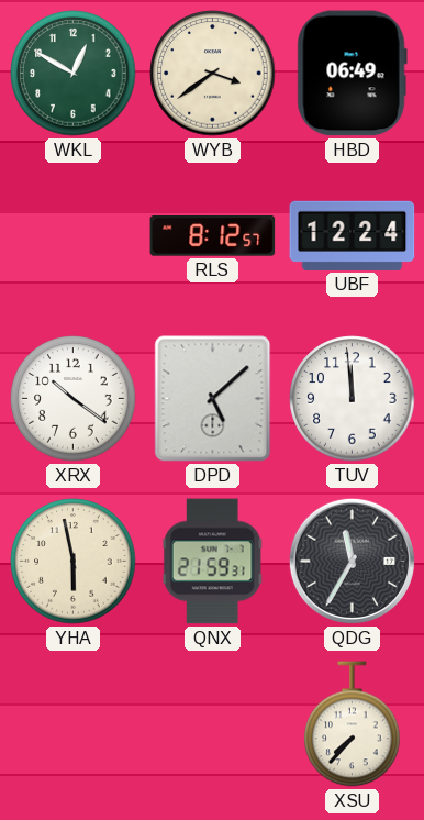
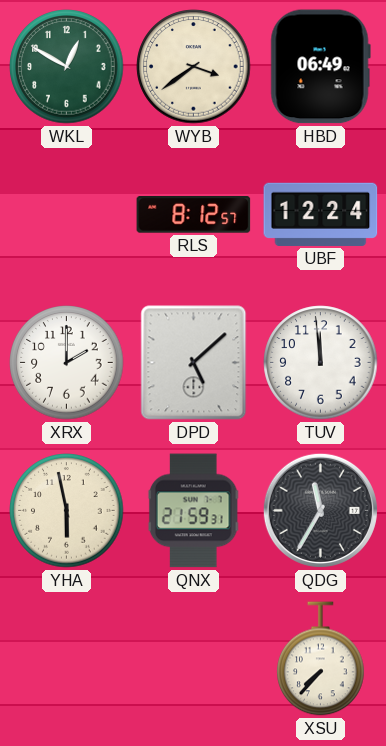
XRX: 10:21 -> 2:00 (67, 363)
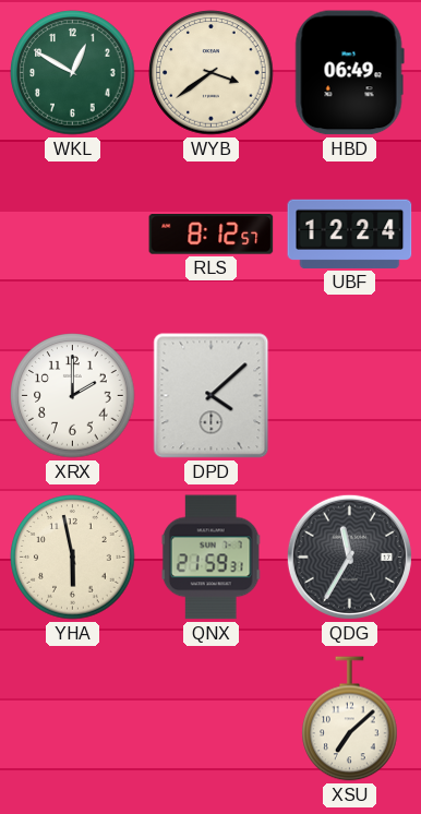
DPD: 5:08 -> 4:08 (212, 396)
TUV: 11:59 -> none (321, 363)
XSU: 7:37 -> 7:08 (350, 719)
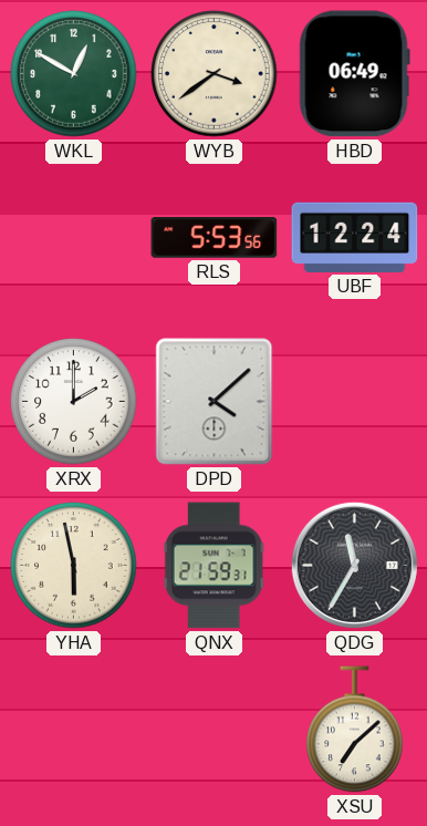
RLS: 8:12 -> 5:53 (215, 238)
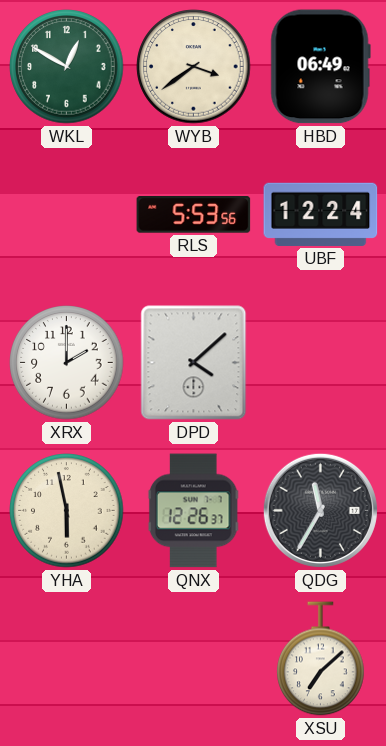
QNX: 21:59 -> 12:26 (193, 511)
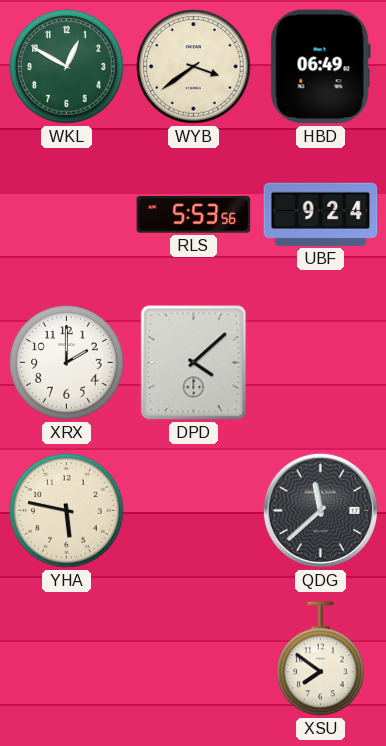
UBF: 12:24 -> 9:24 (321, 214)
YHA: 5:58 -> 5:47 (67, 511)
QNX: 12:26 -> none (193, 511)
QDG: 11:35 -> 11:38 (320, 510)
XSU: 7:08 -> 7:51 (321, 659)
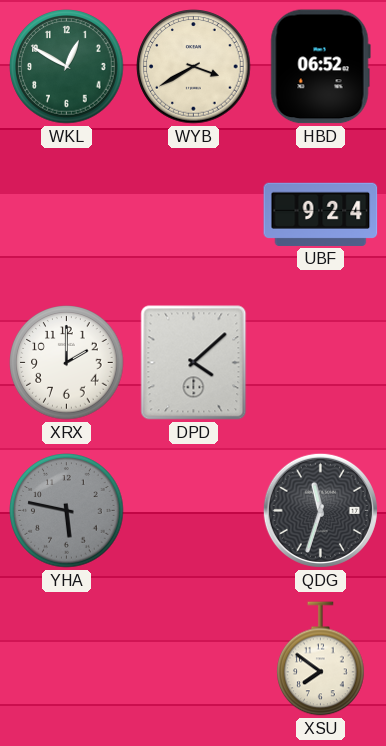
WYB: 3:39 -> 3:40 (194, 67)
HBD: 06:49 -> 06:52 (320, 67)
RLS: 5:53 -> none (194, 215)
YHA dial: cream -> grey (67, 511)
QDG: 11:38 -> 11:33 (320, 510)
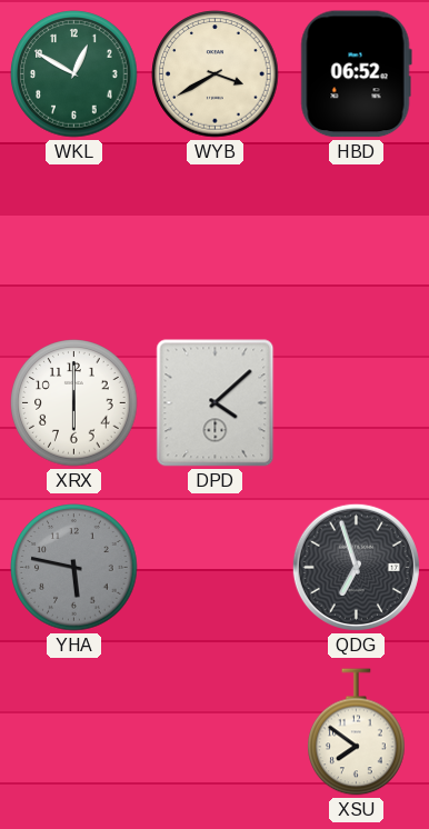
UBF: 9:24 -> none (321, 214)
XRX: 2:00 -> 6:00 (74, 403)
QDG: 11:33 -> 6:57 (356, 567)
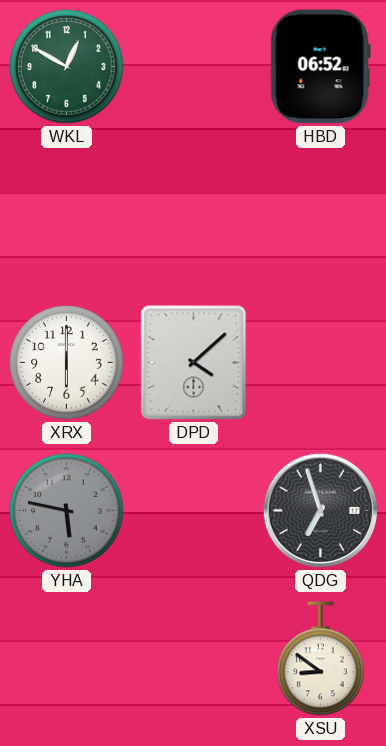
WYB: 3:40 -> none (216, 74)
XSU: 7:51 -> 8:51 (321, 659)
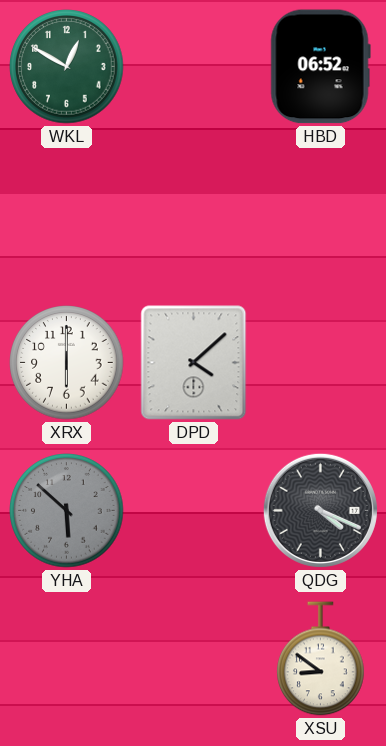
YHA: 5:47 -> 5:52 (67, 511)
QDG: 6:57 -> 4:19 (320, 510)
